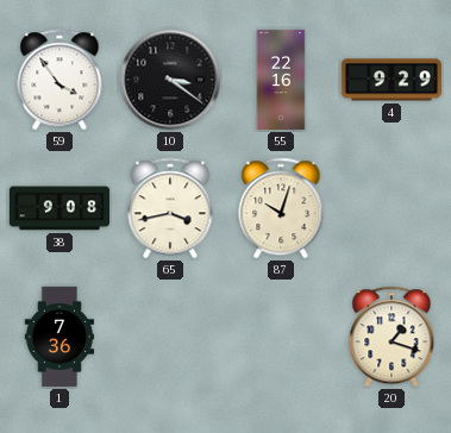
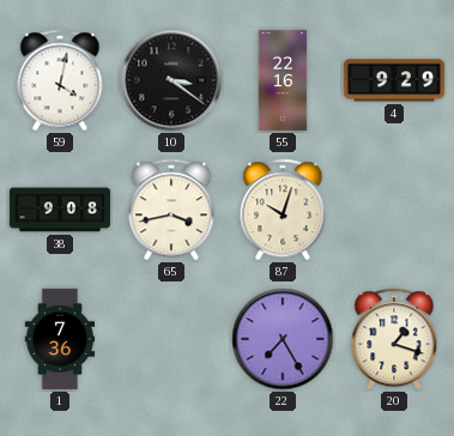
59: 3:54 -> 4:02 (60, 80)
22: none -> 7:25 (283, 339)
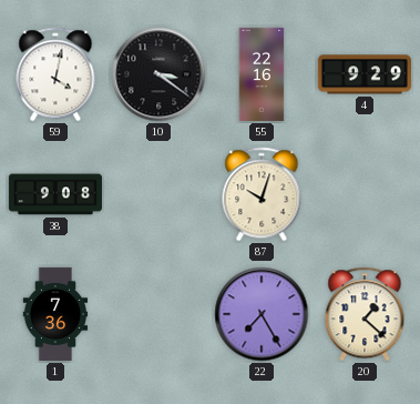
65: 3:43 -> none (171, 210)
20: 1:18 -> 1:22 (365, 314)
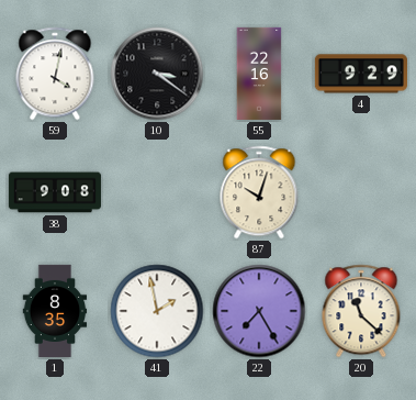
1: 7:36 -> 8:35 (55, 311)
41: none -> 1:58 (157, 311)
20: 1:22 -> 11:22 (361, 311)
